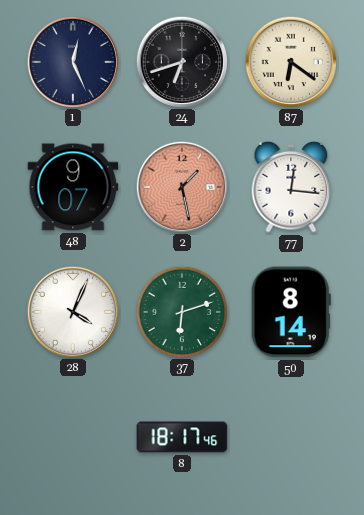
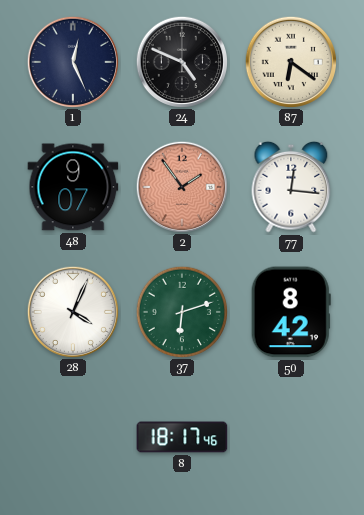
24: 6:42 -> 4:49 (181, 61)
2: 1:28 -> 1:54 (181, 186)
50: 8:14 -> 8:42 (291, 312)
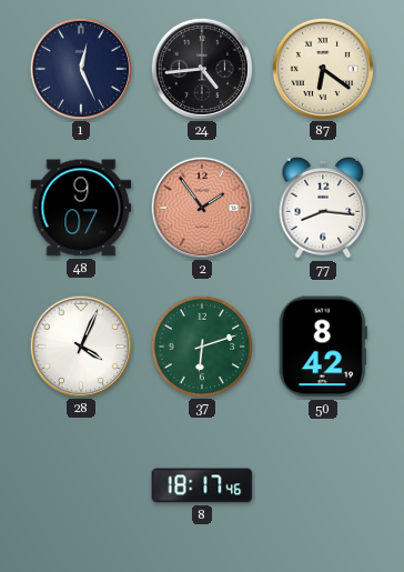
24: 4:49 -> 4:44 (201, 68)
77: 12:16 -> 8:16 (323, 208)
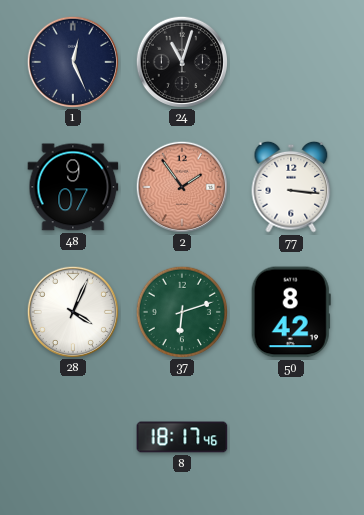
24: 4:44 -> 11:03 (181, 61)
87: 6:21 -> none (322, 68)
77: 8:16 -> 3:16 (291, 187)
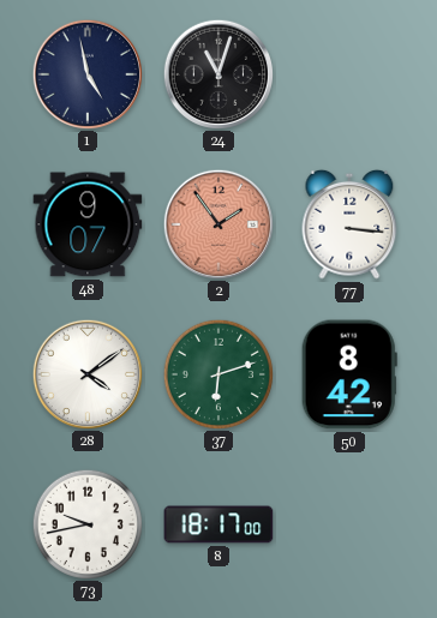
1: 12:26 -> 4:58 (86, 73)
28: 4:04 -> 4:09 (86, 373)
73: none -> 9:43 (86, 523)
8: 18:17:46 -> 18:17:00 (218, 524)
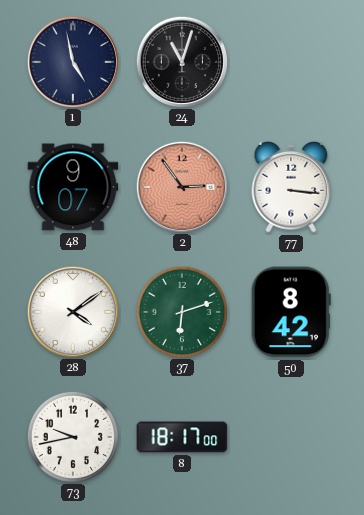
2: 1:54 -> 2:54 (181, 186)
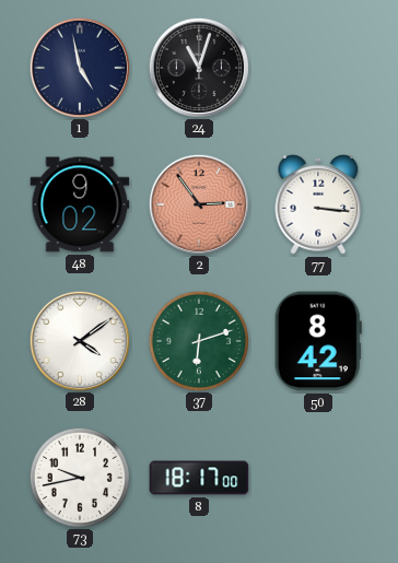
48: 9:07 -> 9:02 (80, 204)
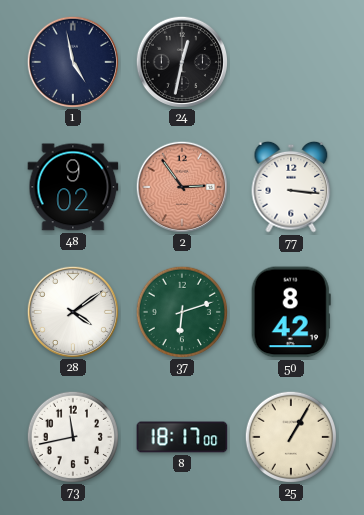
24: 11:03 -> 12:32 (181, 61)
73: 9:43 -> 11:43 (72, 436)
25: none -> 1:05 (290, 436)
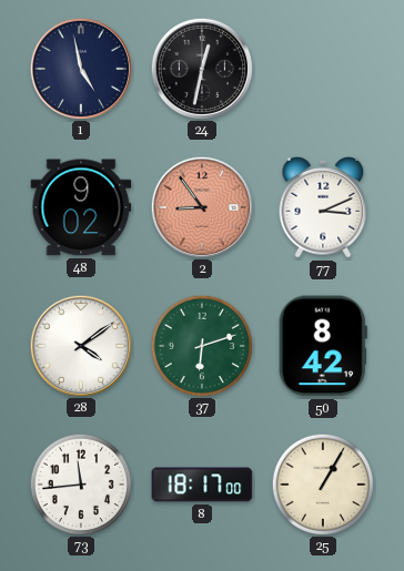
2: 2:54 -> 8:54 (201, 206)
77: 3:16 -> 3:11 (323, 207)
73: 11:43 -> 11:44 (80, 483)
